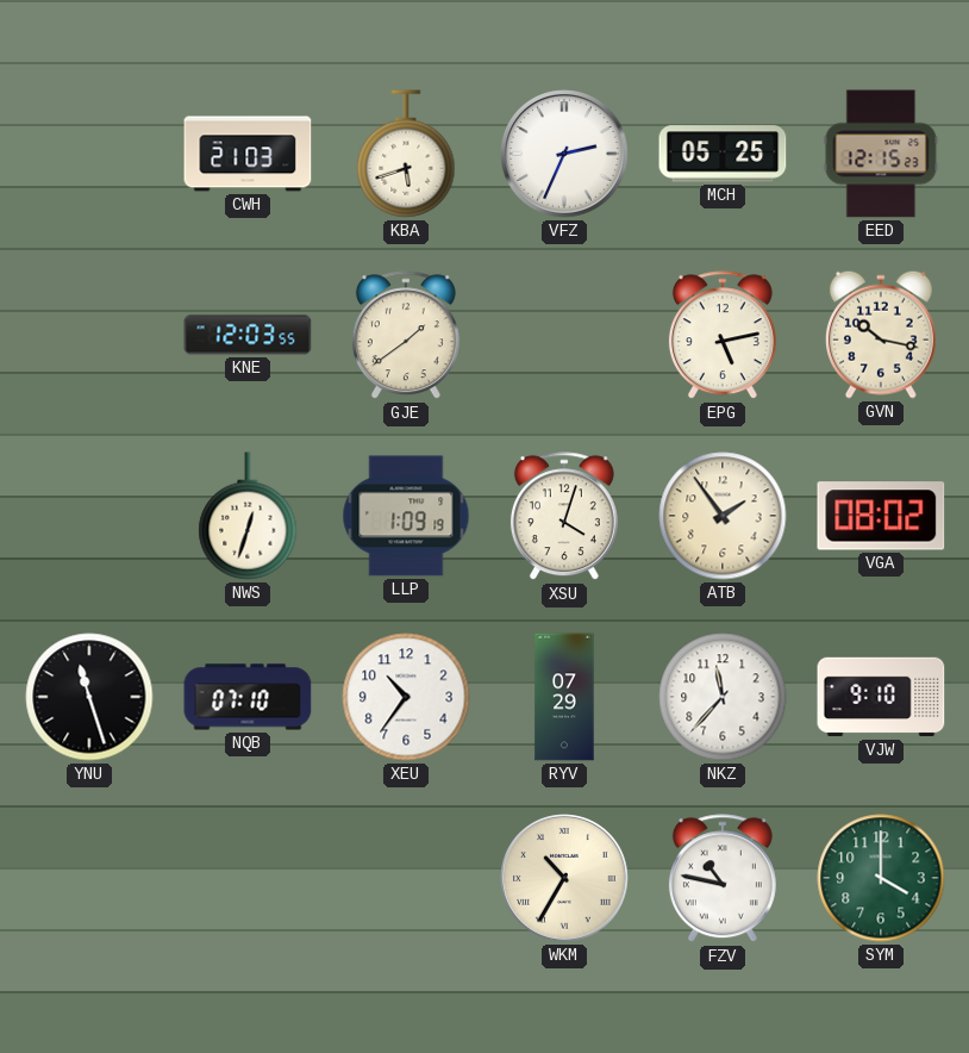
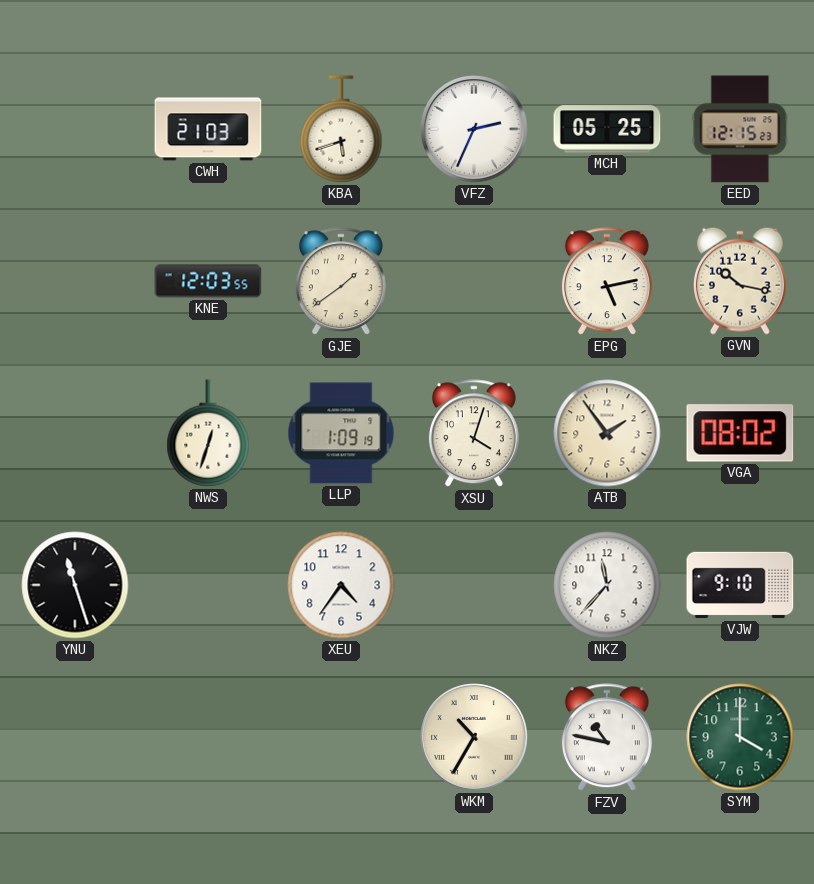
NQB: 07:10 -> none (248, 697)
XEU: 10:36 -> 4:36 (341, 585)
RYV: 07:29 -> none (564, 697)
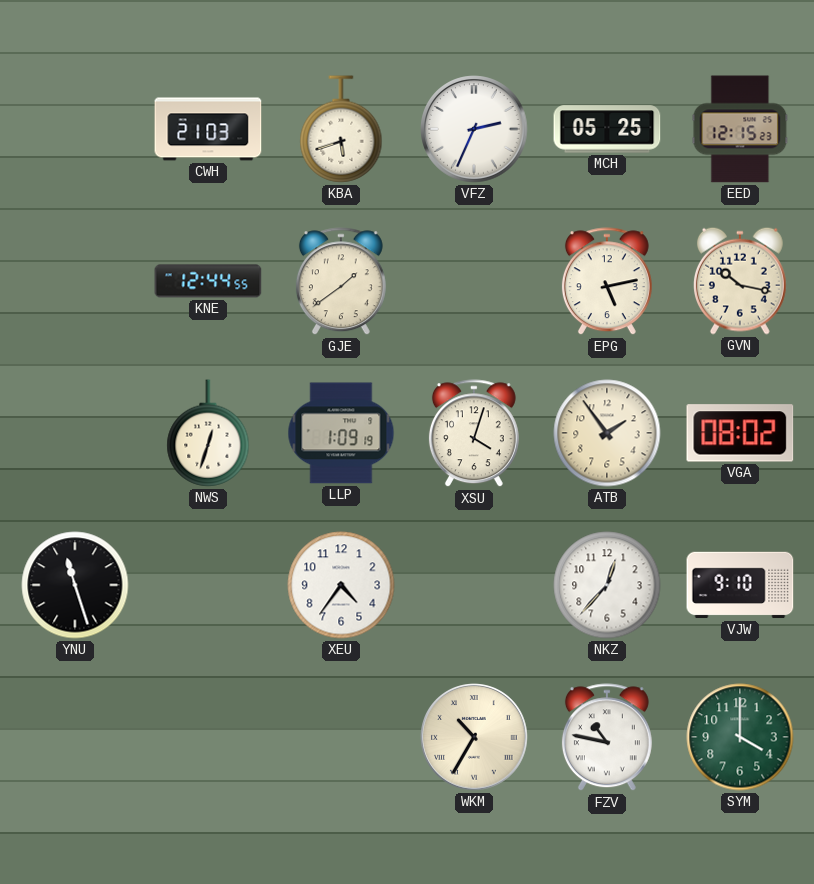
KNE: 12:03 -> 12:44 (208, 281)
NKZ: 11:37 -> 12:37 (607, 585)
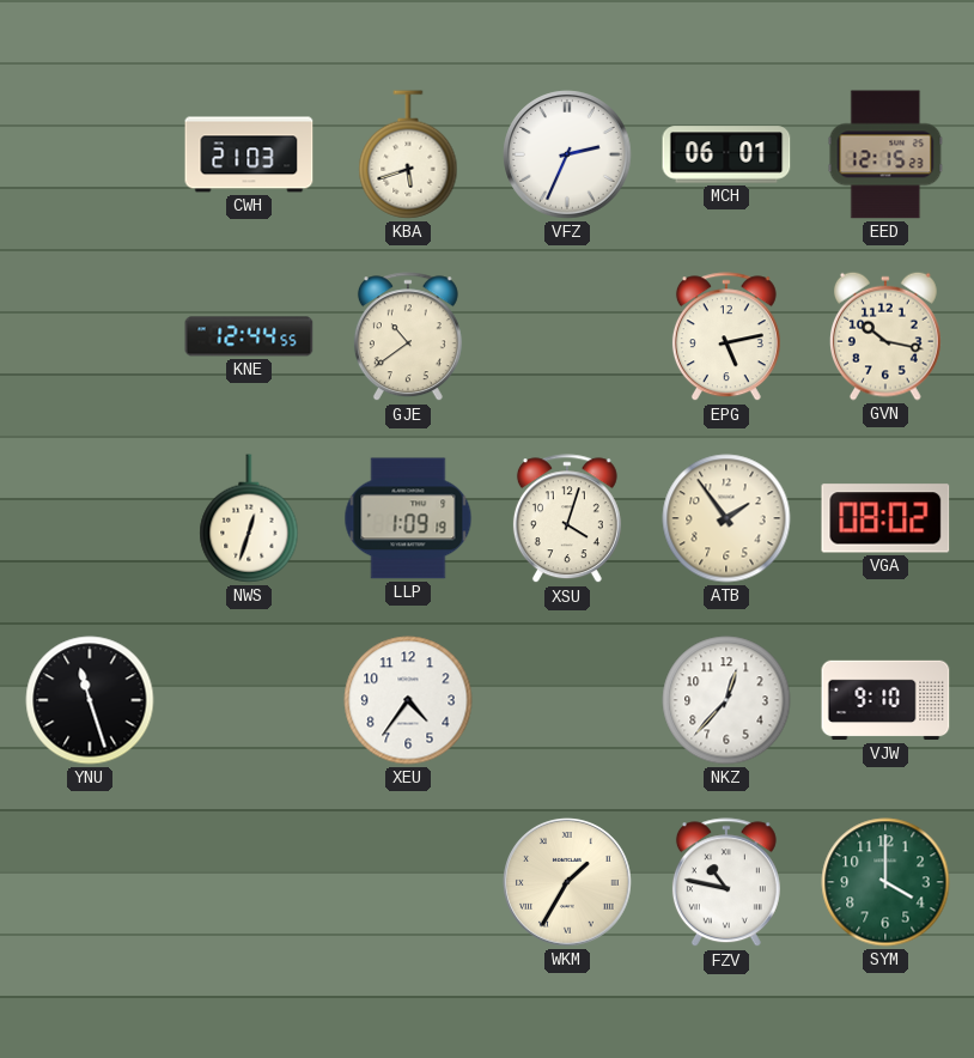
MCH: 05:25 -> 06:01 (726, 154)
GJE: 1:39 -> 10:39 (408, 338)
WKM: 10:35 -> 1:35 (567, 882)
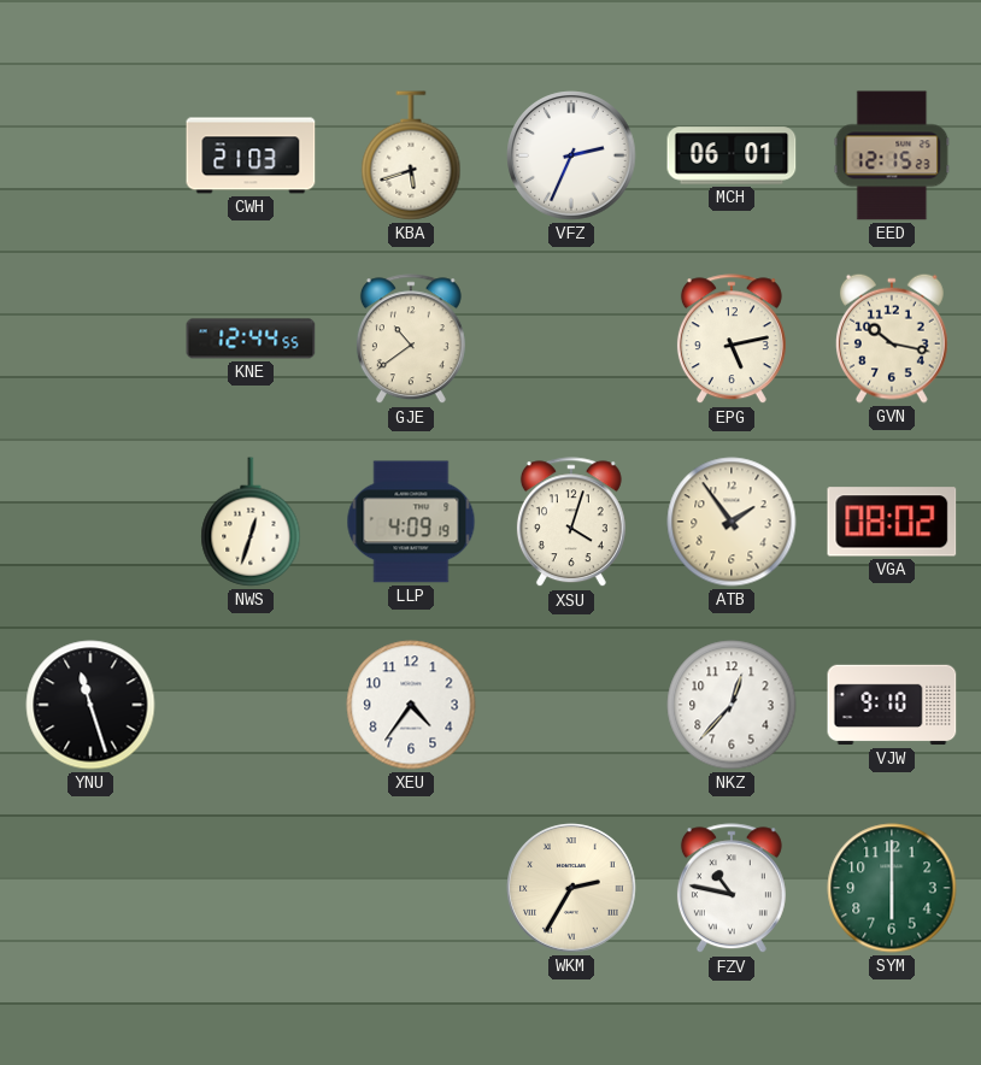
LLP: 1:09 -> 4:09 (411, 522)
WKM: 1:35 -> 2:35 (571, 888)
SYM: 4:00 -> 6:00 (892, 888)
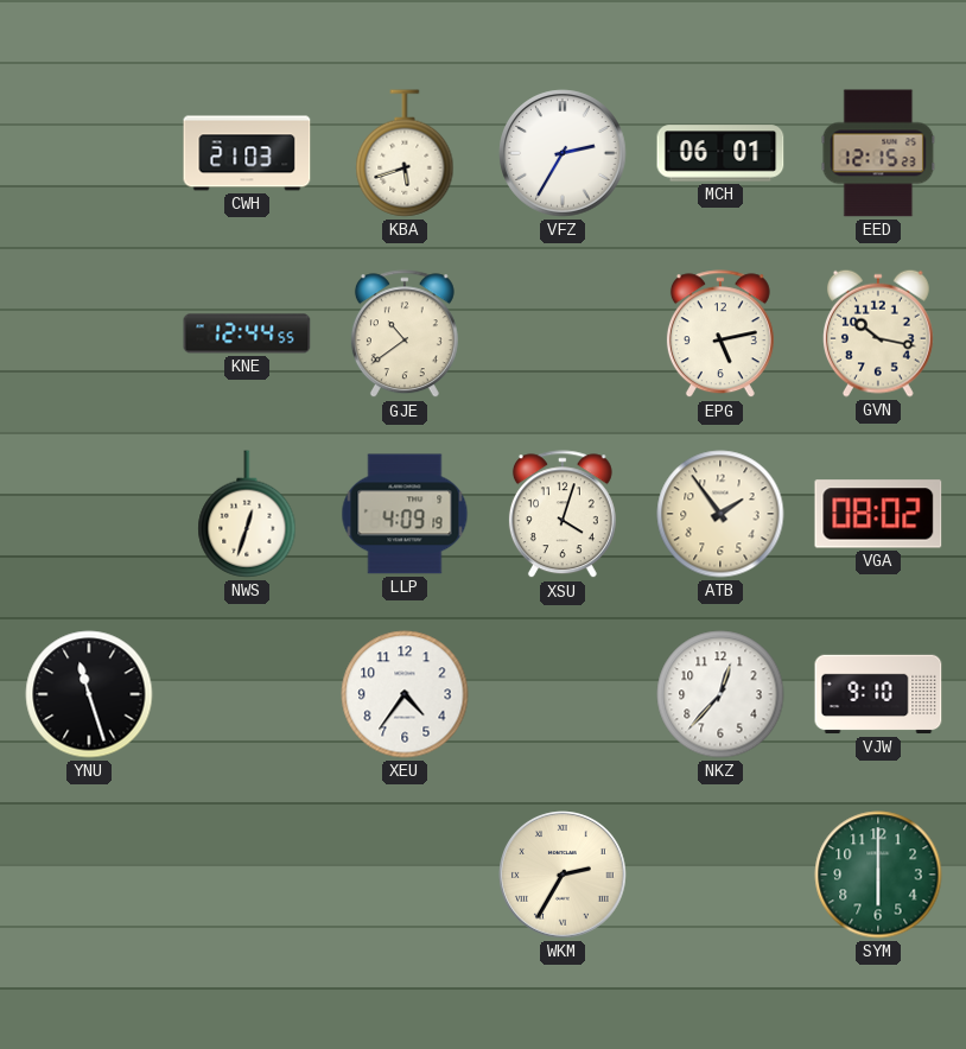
VFZ: 2:34 -> 2:35 (563, 153)
FZV: 10:47 -> none (732, 889)
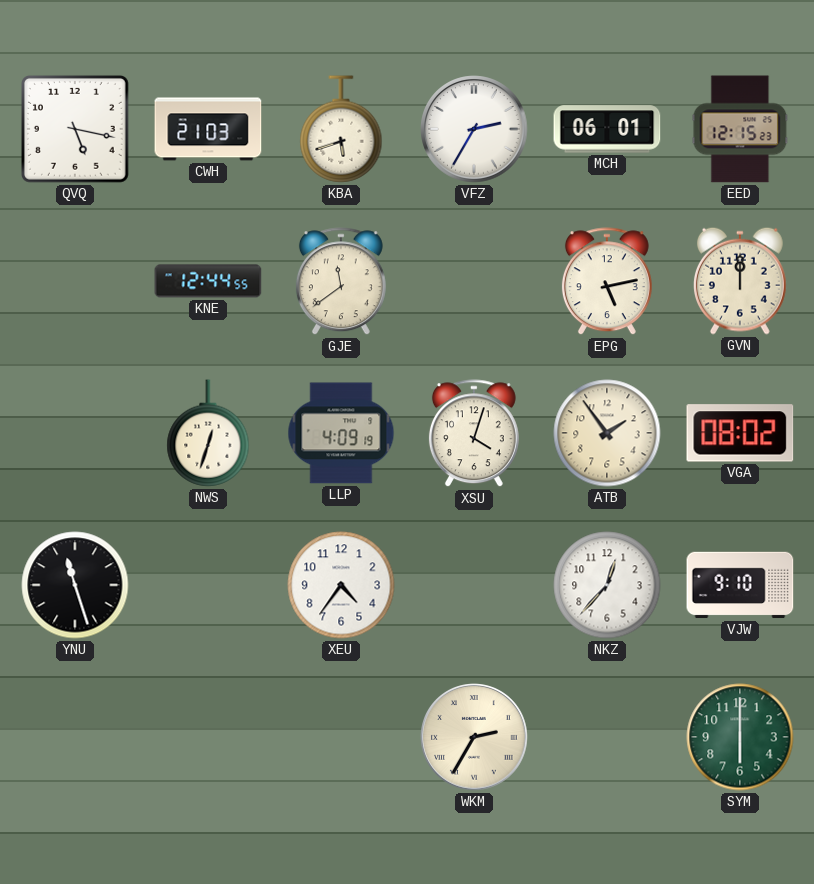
QVQ: none -> 5:17 (75, 129)
GJE: 10:39 -> 11:39 (341, 282)
GVN: 10:17 -> 12:00 (740, 281)
